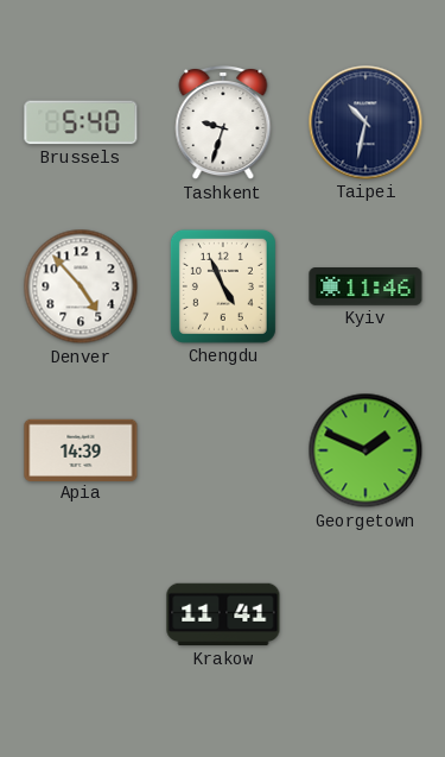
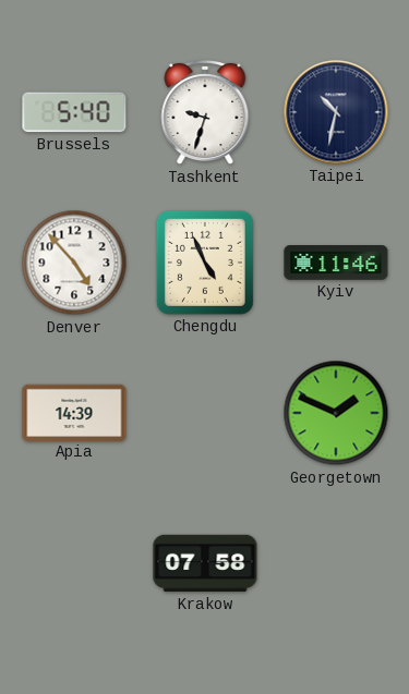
Krakow: 11:41 -> 07:58 (205, 563)
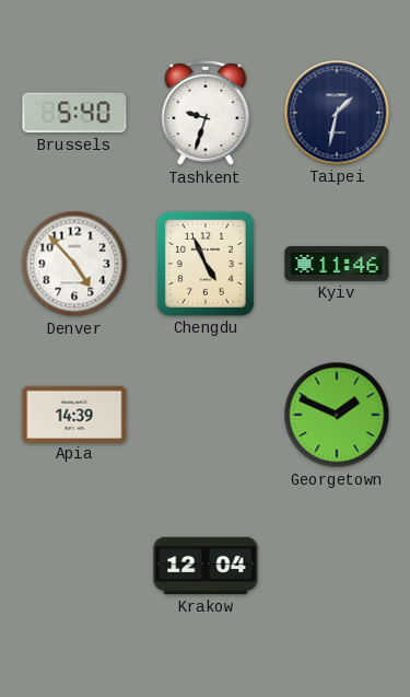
Taipei: 10:32 -> 1:32 (337, 113)
Krakow: 07:58 -> 12:04 (206, 566)
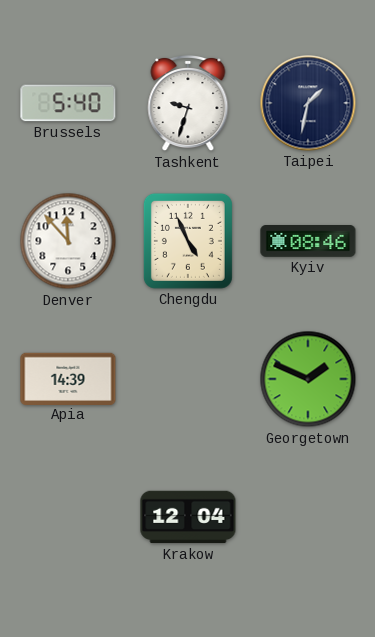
Denver: 4:53 -> 11:53 (68, 241)
Kyiv: 11:46 -> 08:46 (308, 242)
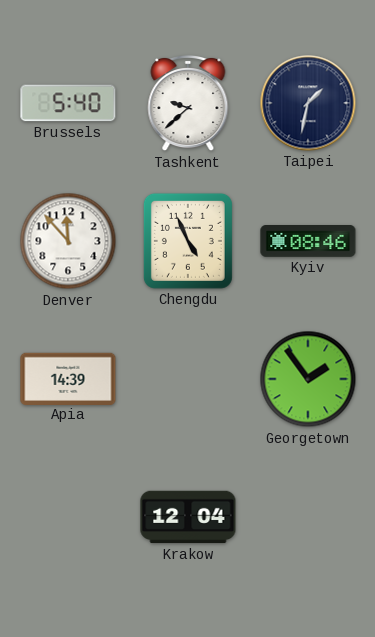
Tashkent: 9:33 -> 9:38 (188, 103)
Georgetown: 1:49 -> 1:54 (308, 379)
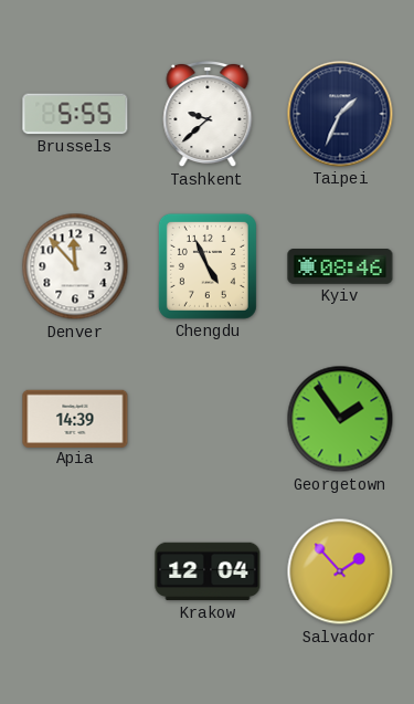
Brussels: 5:40 -> 5:55 (75, 114)
Taipei: 1:32 -> 1:34 (340, 114)
Salvador: none -> 1:53 (340, 571)
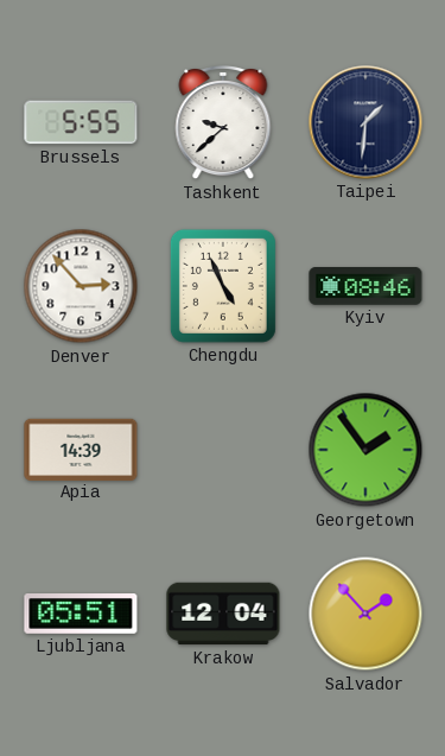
Taipei: 1:34 -> 1:31 (365, 122)
Denver: 11:53 -> 2:53 (81, 286)
Ljubljana: none -> 05:51 (81, 615)
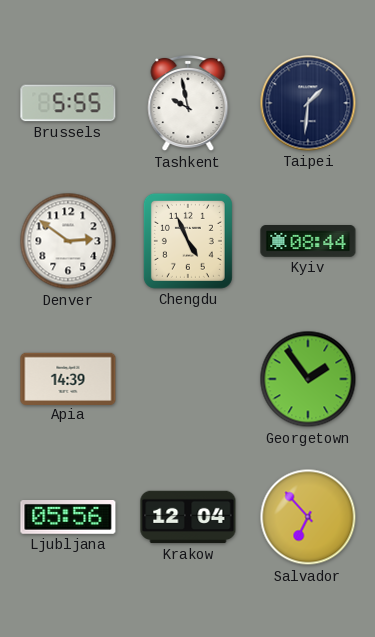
Tashkent: 9:38 -> 9:58 (188, 103)
Denver: 2:53 -> 2:51 (68, 241)
Kyiv: 08:46 -> 08:44 (308, 242)
Ljubljana: 05:51 -> 05:56 (68, 518)
Salvador: 1:53 -> 6:53 (308, 517)
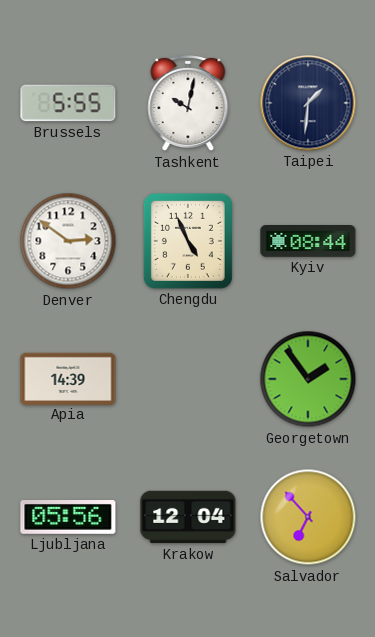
Tashkent: 9:58 -> 10:02 (188, 103)
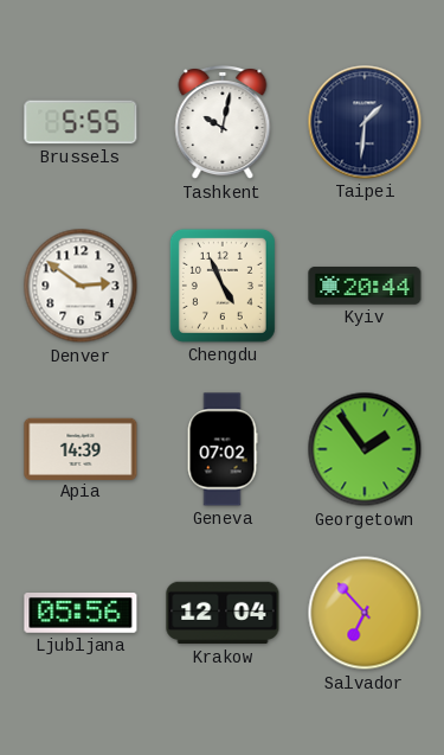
Kyiv: 08:44 -> 20:44 (365, 287)
Geneva: none -> 07:02 (223, 449)
